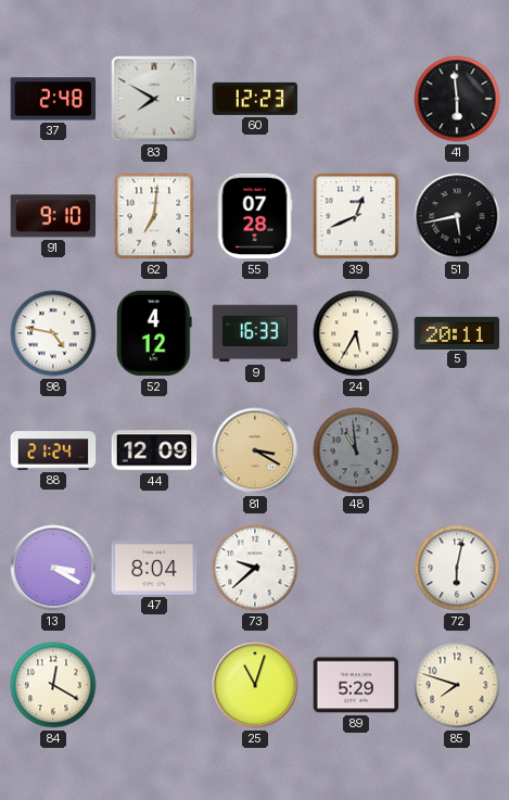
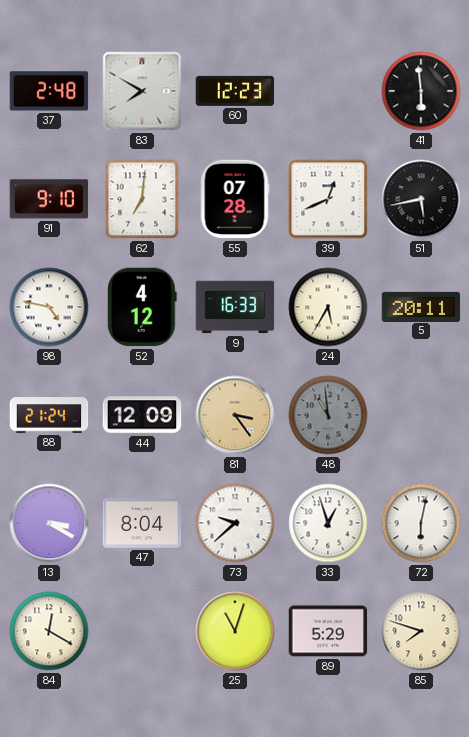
81: 3:20 -> 3:24 (235, 415)
33: none -> 12:57 (328, 523)
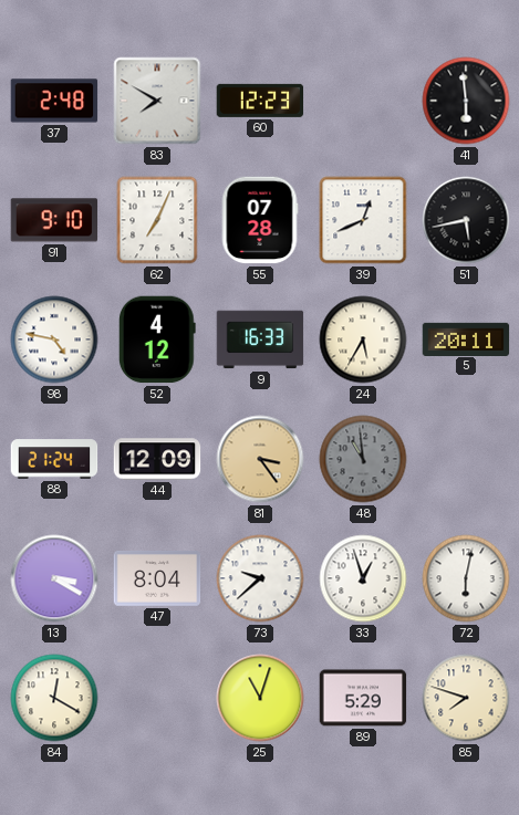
62: 7:01 -> 7:04 (157, 220)
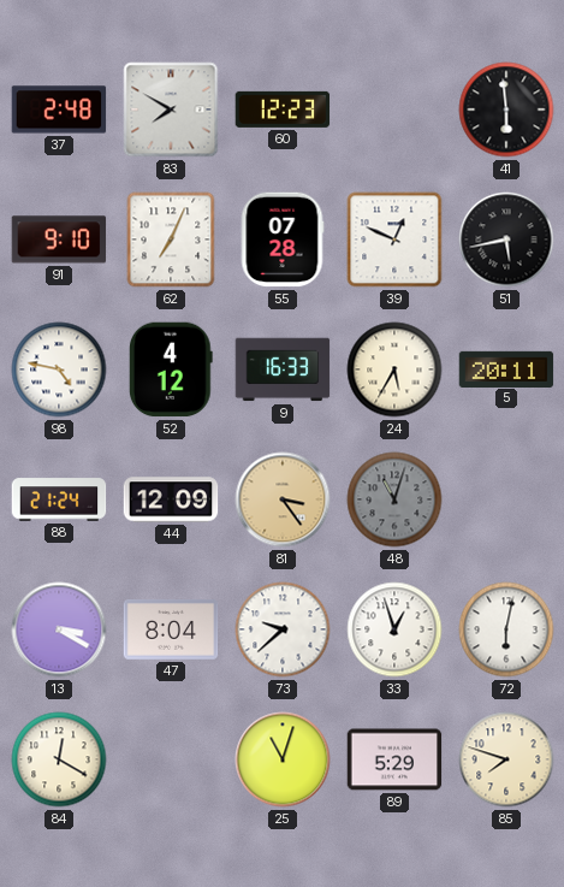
39: 12:41 -> 12:49 (394, 240)
48: 10:59 -> 11:03 (394, 499)
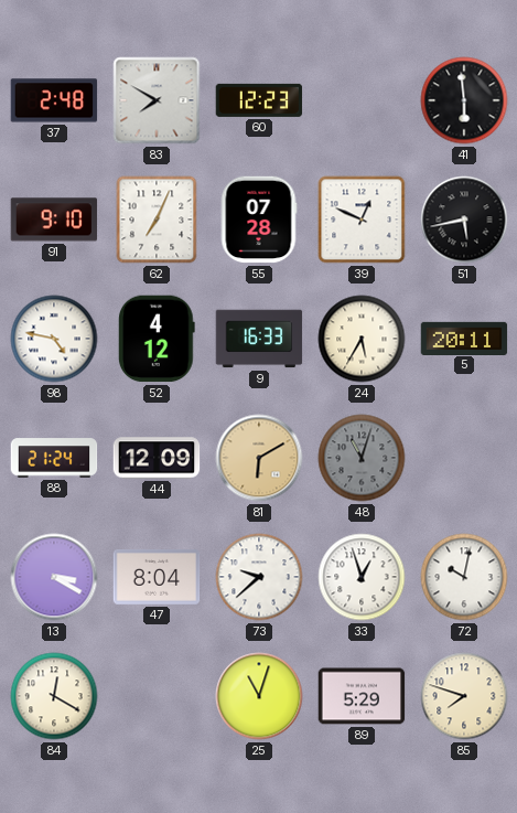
81: 3:24 -> 6:10 (259, 458)
72: 6:02 -> 10:02 (464, 577)
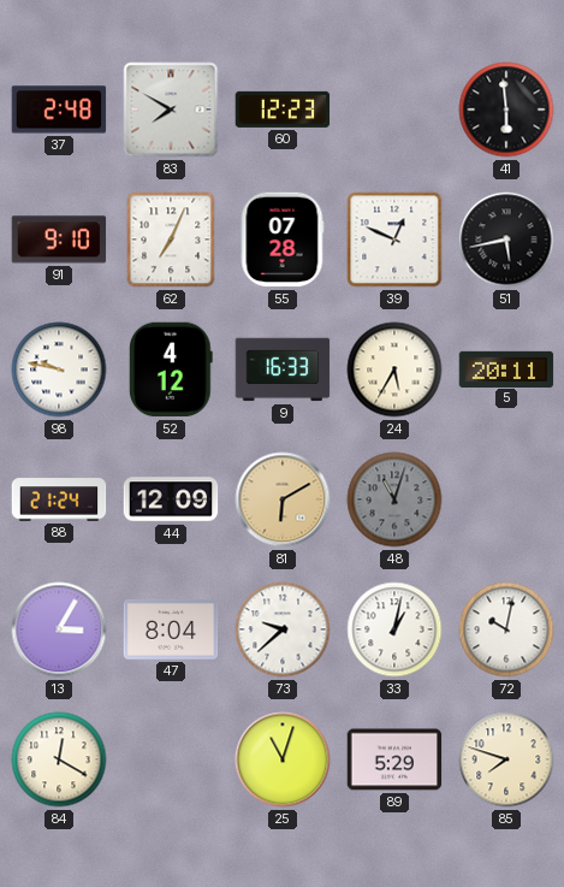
98: 4:47 -> 9:47 (59, 369)
13: 3:20 -> 3:05 (59, 629)
33: 12:57 -> 1:02 (394, 629)
